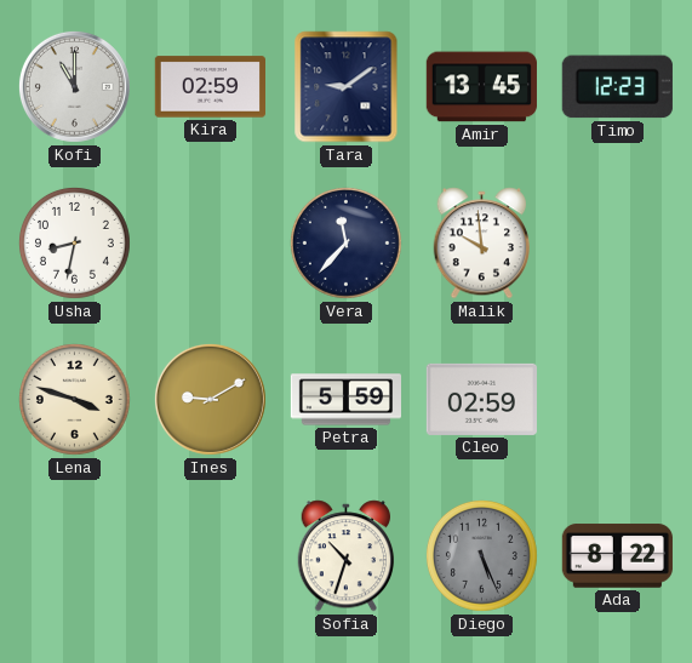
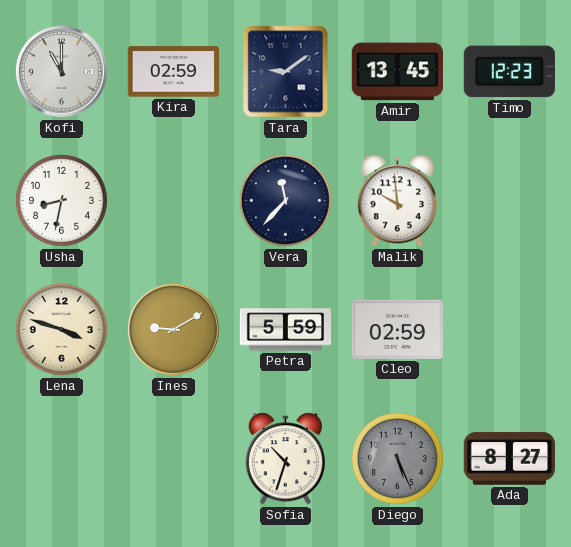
Ada: 8:22 -> 8:27 (509, 459)
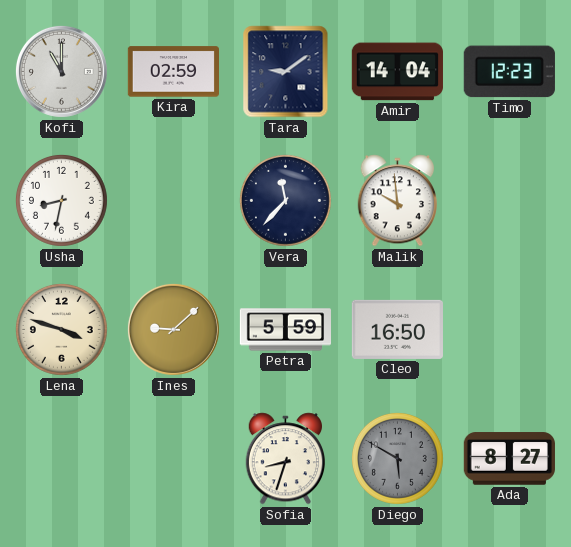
Amir: 13:45 -> 14:04 (397, 72)
Ines: 9:10 -> 9:08 (173, 329)
Cleo: 02:59 -> 16:50 (397, 329)
Sofia: 10:33 -> 8:33 (286, 459)
Diego: 5:26 -> 5:50 (397, 458)
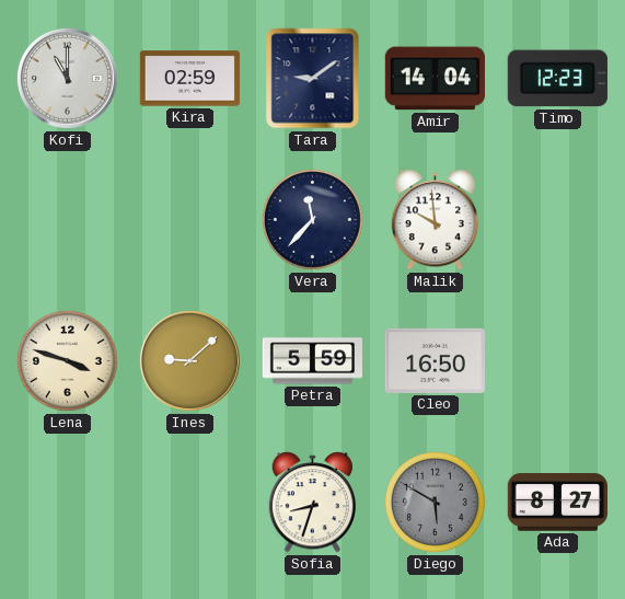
Usha: 8:32 -> none (61, 200)
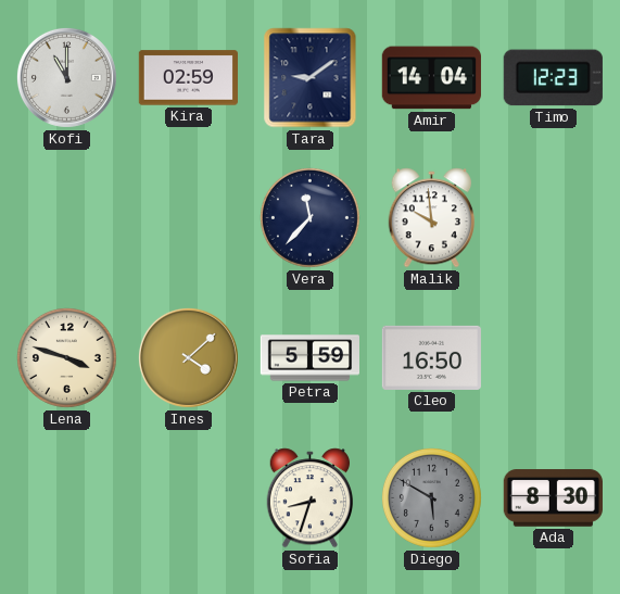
Ines: 9:08 -> 4:08 (188, 357)
Ada: 8:27 -> 8:30 (553, 498)
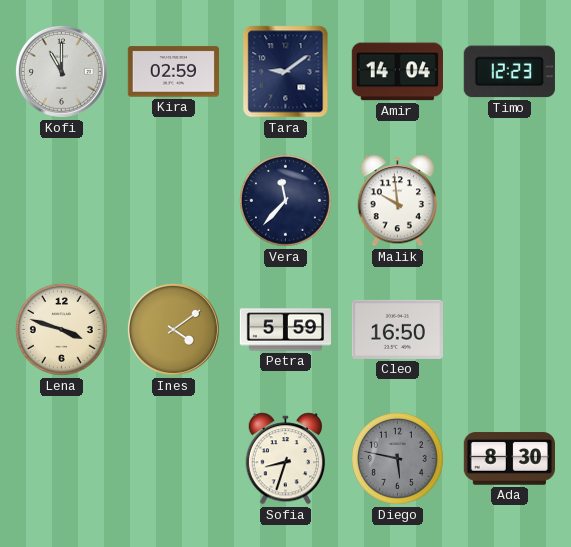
Ines: 4:08 -> 4:09 (173, 329)
Diego: 5:50 -> 5:47 (397, 458)
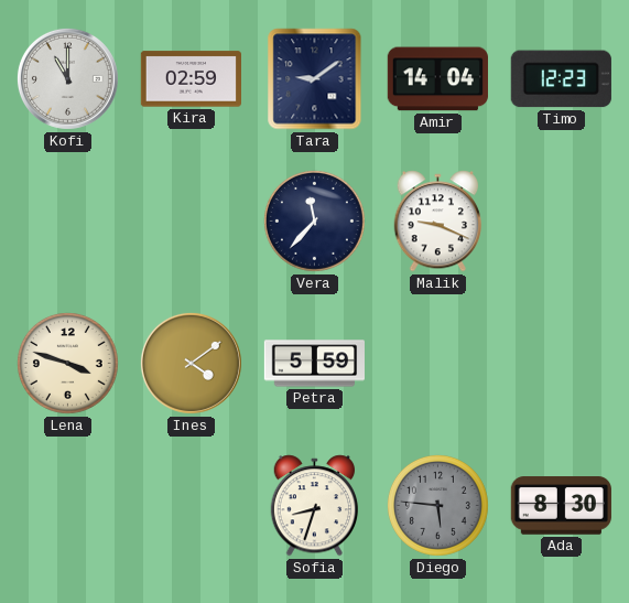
Malik: 9:59 -> 9:19 (438, 222)
Cleo: 16:50 -> none (397, 329)
Diego: 5:47 -> 5:46 (437, 505)
